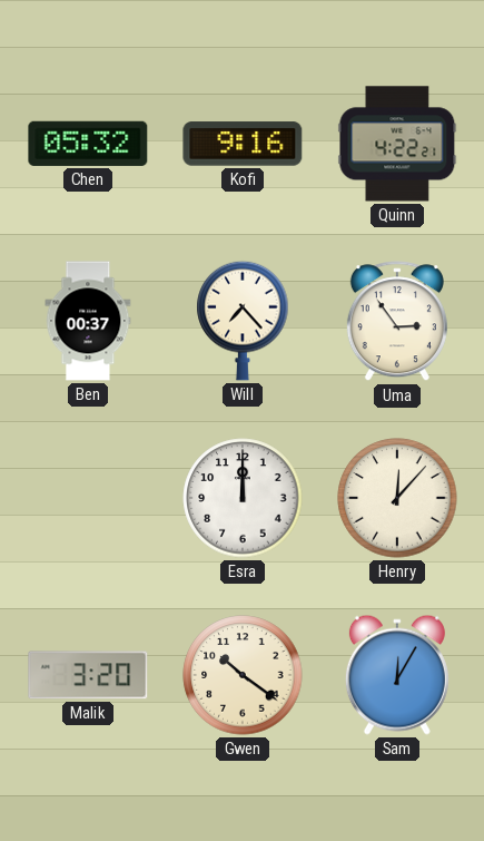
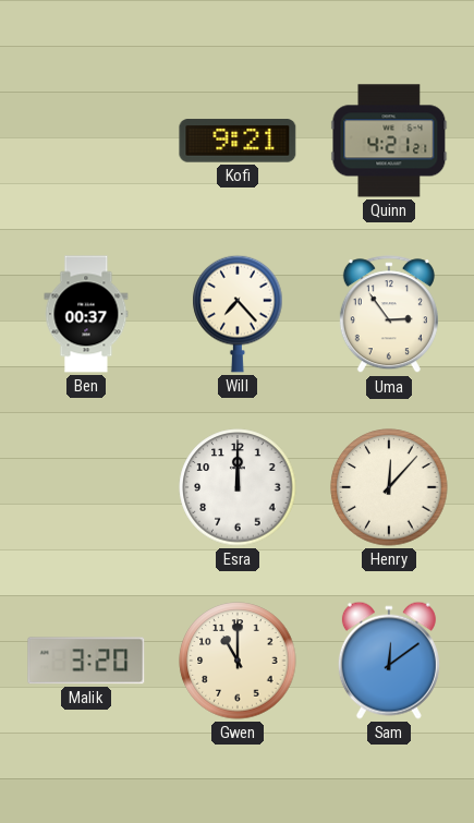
Chen: 05:32 -> none (88, 144)
Kofi: 9:16 -> 9:21 (238, 141)
Quinn: 4:22 -> 4:21 (389, 141)
Gwen: 10:21 -> 11:00 (238, 661)
Sam: 12:05 -> 12:09 (389, 661)
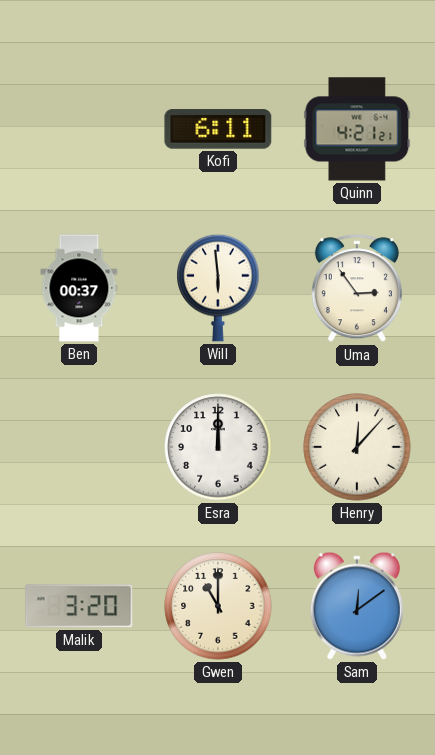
Kofi: 9:21 -> 6:11 (218, 129)
Will: 7:23 -> 5:59 (218, 288)
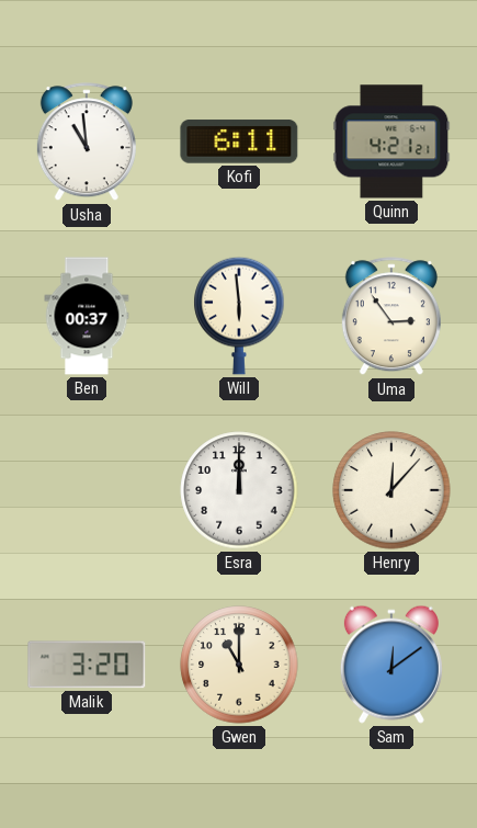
Usha: none -> 10:59 (87, 143)
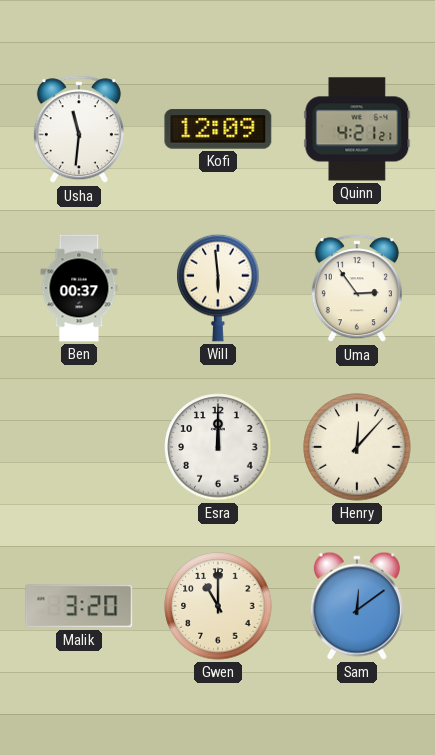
Usha: 10:59 -> 11:31 (79, 130)
Kofi: 6:11 -> 12:09 (218, 129)
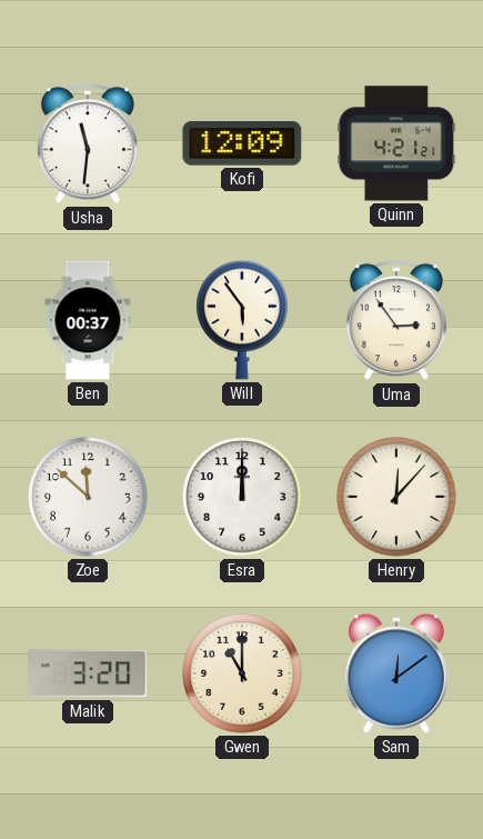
Will: 5:59 -> 5:54 (242, 320)
Zoe: none -> 11:52 (88, 497)
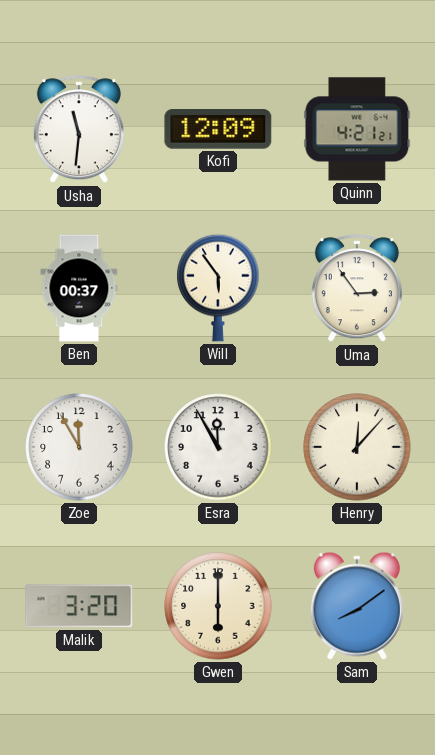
Zoe: 11:52 -> 11:55 (79, 447)
Esra: 12:00 -> 11:55 (218, 447)
Gwen: 11:00 -> 6:00 (218, 606)
Sam: 12:09 -> 8:09 (357, 606)
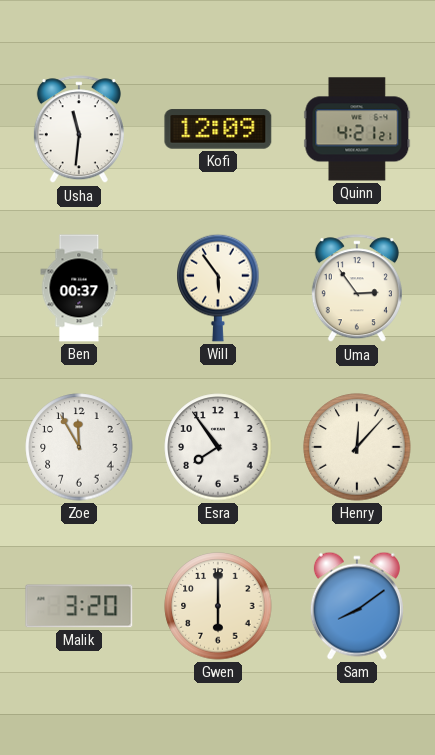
Esra: 11:55 -> 7:54 (218, 447)
